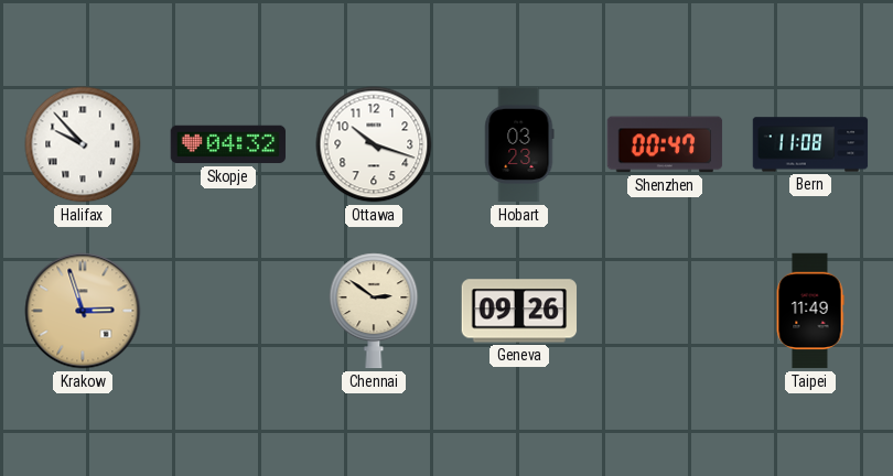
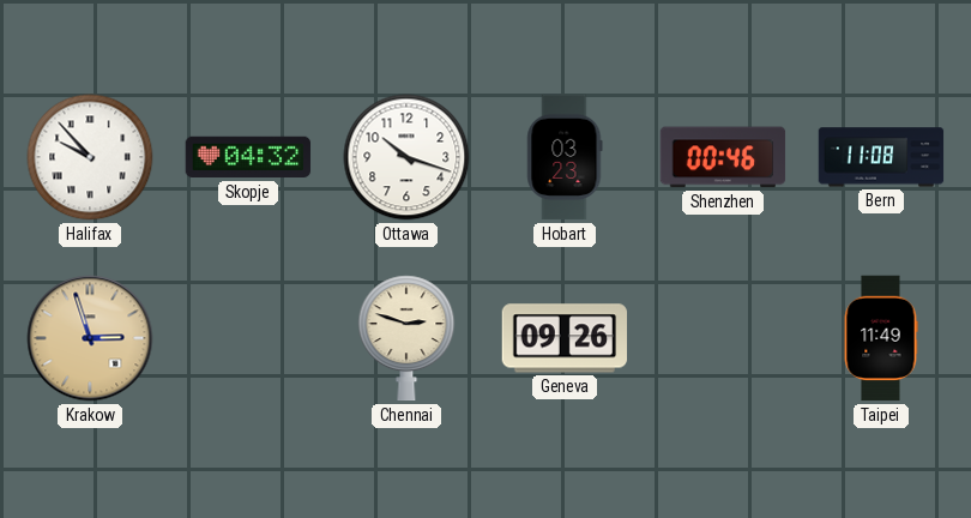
Shenzhen: 00:47 -> 00:46 (723, 157)
Chennai: 2:51 -> 2:48 (406, 338)
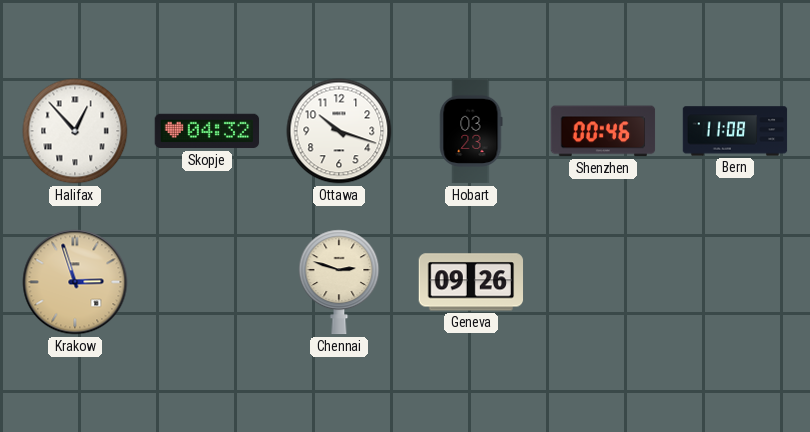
Halifax: 9:53 -> 12:53 (75, 131)
Taipei: 11:49 -> none (881, 338)
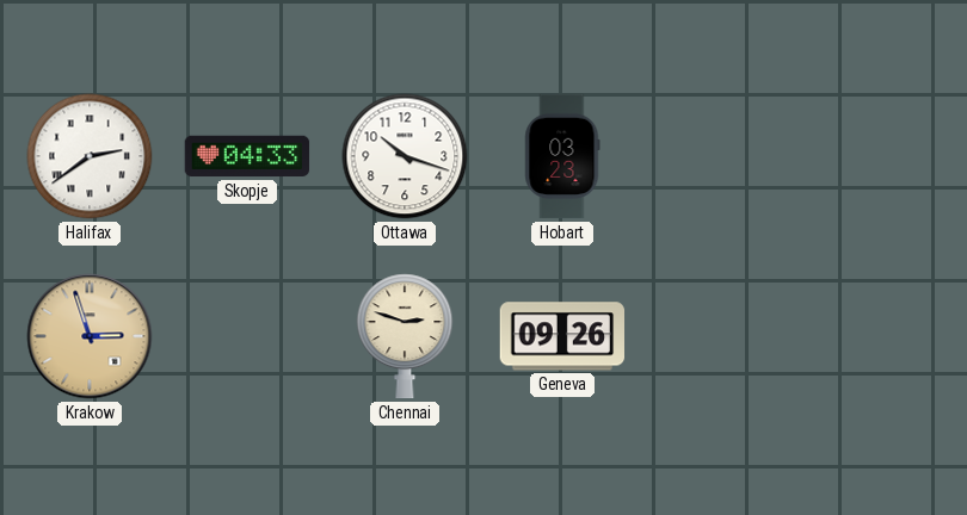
Halifax: 12:53 -> 2:39 (90, 156)
Skopje: 04:32 -> 04:33 (247, 156)
Shenzhen: 00:46 -> none (603, 131)
Bern: 11:08 -> none (735, 131)
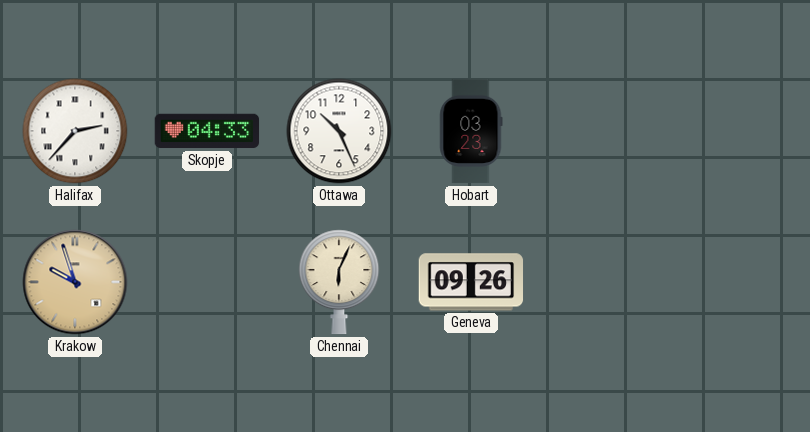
Halifax: 2:39 -> 2:37 (75, 131)
Ottawa: 10:18 -> 10:26 (339, 131)
Krakow: 2:57 -> 9:57 (75, 282)
Chennai: 2:48 -> 6:04 (339, 282)
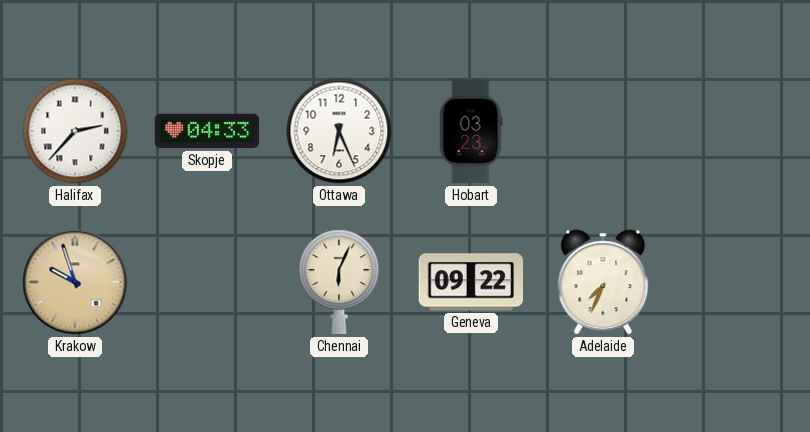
Ottawa: 10:26 -> 6:26 (339, 131)
Geneva: 09:26 -> 09:22 (471, 282)
Adelaide: none -> 7:34 (603, 282)
